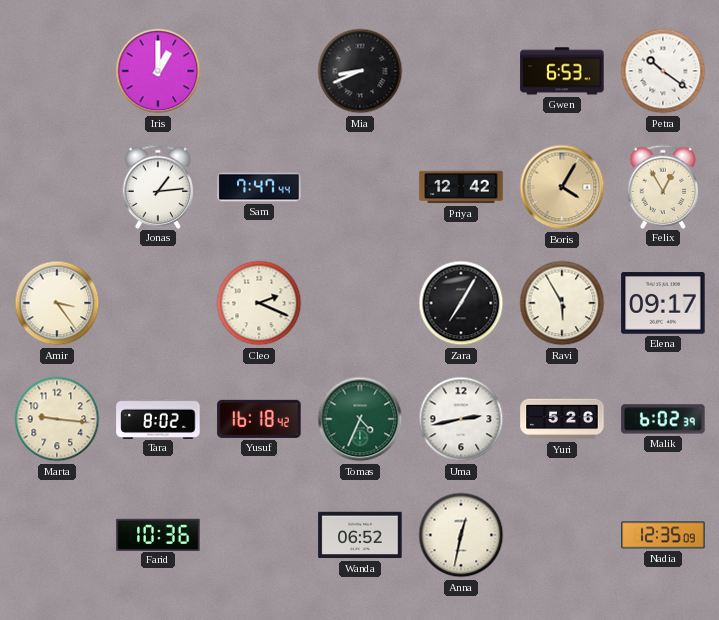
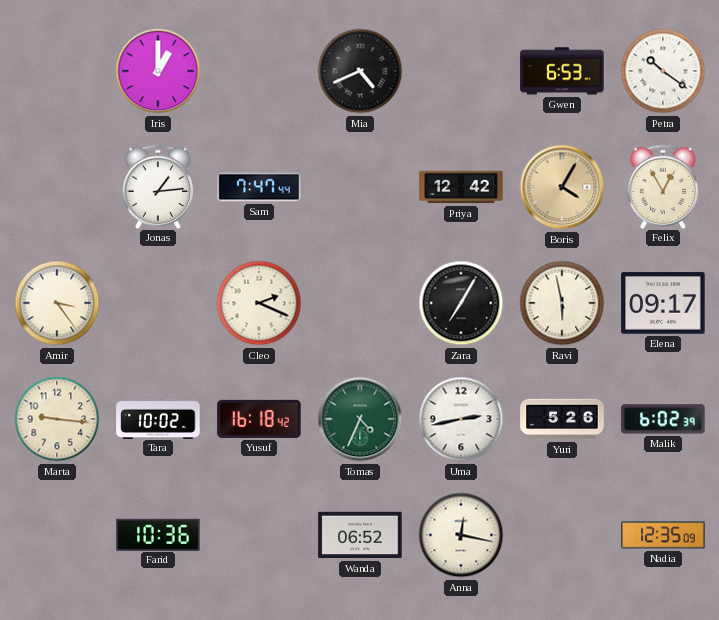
Mia: 8:41 -> 4:41 (360, 71)
Ravi: 5:55 -> 5:58 (562, 303)
Tara: 8:02 -> 10:02 (158, 418)
Anna: 12:32 -> 12:17 (461, 535)
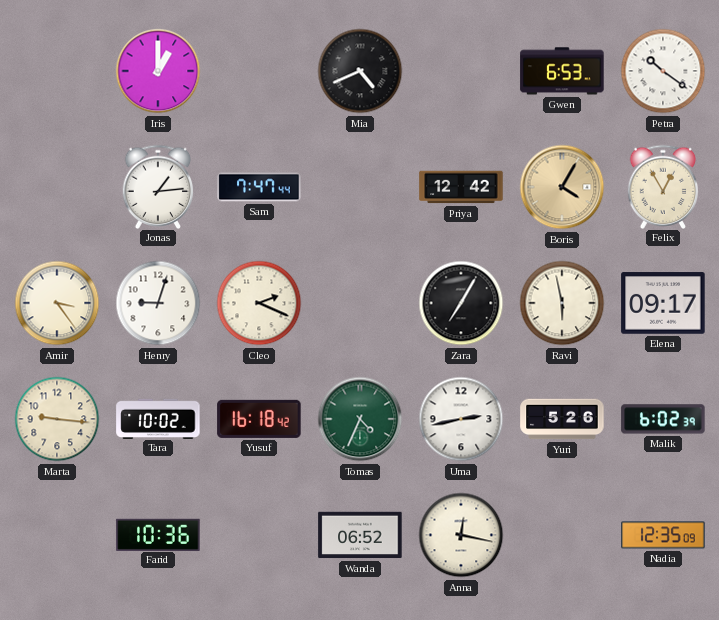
Henry: none -> 9:03 (158, 303)
